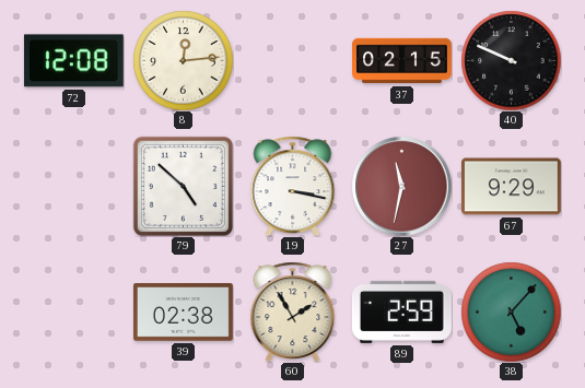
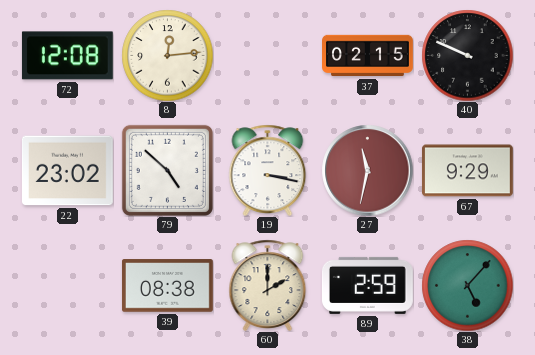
22: none -> 23:02 (67, 171)
39: 02:38 -> 08:38 (167, 286)
60: 1:55 -> 2:00 (268, 285)
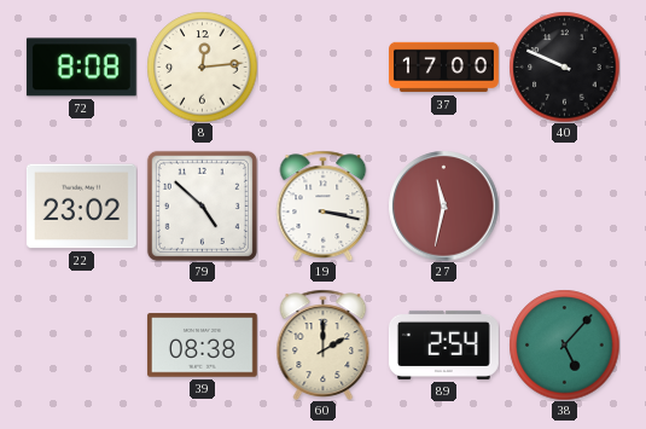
72: 12:08 -> 8:08 (81, 68)
37: 02:15 -> 17:00 (444, 68)
67: 9:29 -> none (467, 171)
89: 2:59 -> 2:54 (443, 344)
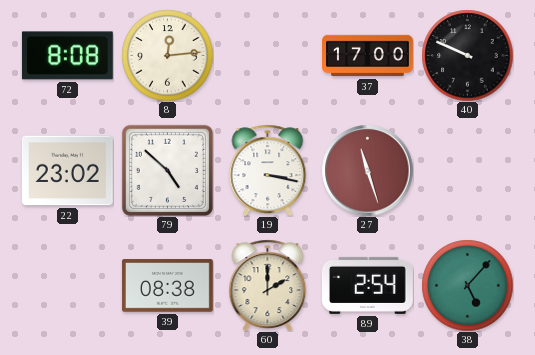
27: 11:32 -> 11:27 (367, 170)
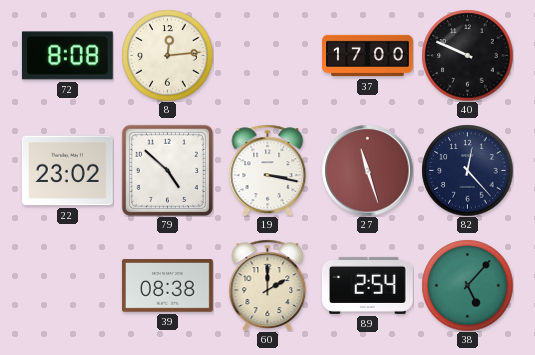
82: none -> 12:23 (467, 170)
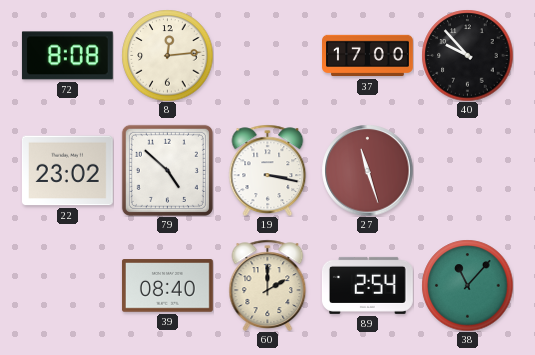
40: 9:49 -> 9:53 (467, 55)
82: 12:23 -> none (467, 170)
39: 08:38 -> 08:40 (167, 286)
38: 5:07 -> 11:07 (467, 285)
